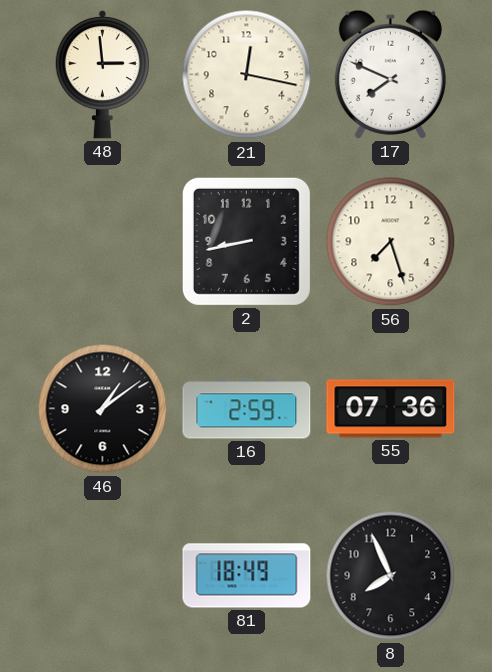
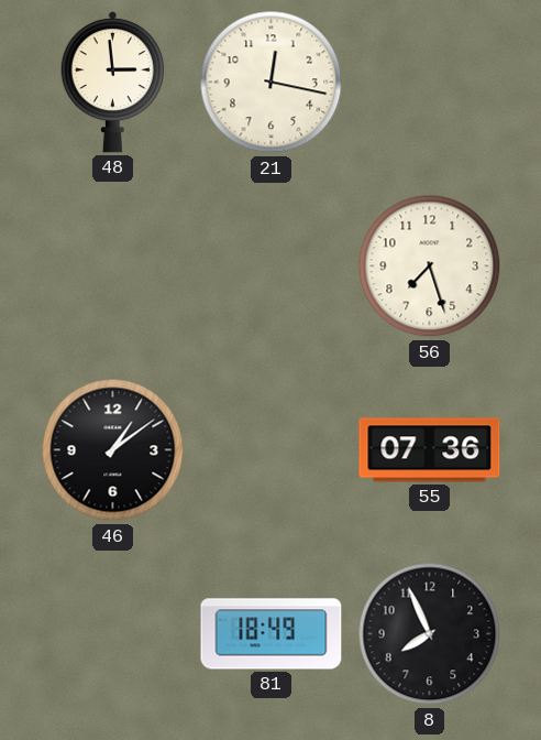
17: 7:49 -> none (390, 74)
2: 8:43 -> none (246, 241)
16: 2:59 -> none (247, 409)
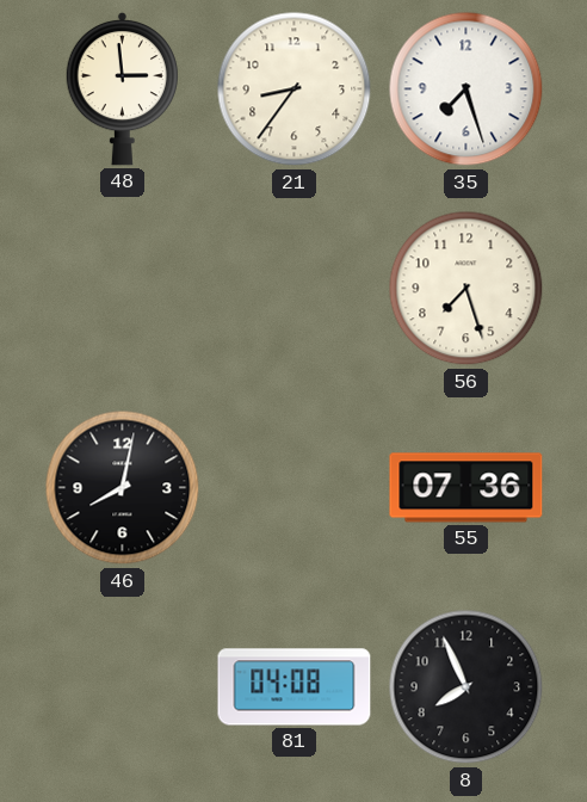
21: 12:17 -> 8:36 (295, 90)
35: none -> 7:27 (466, 90)
46: 1:09 -> 8:02 (123, 488)
81: 18:49 -> 04:08 (295, 687)
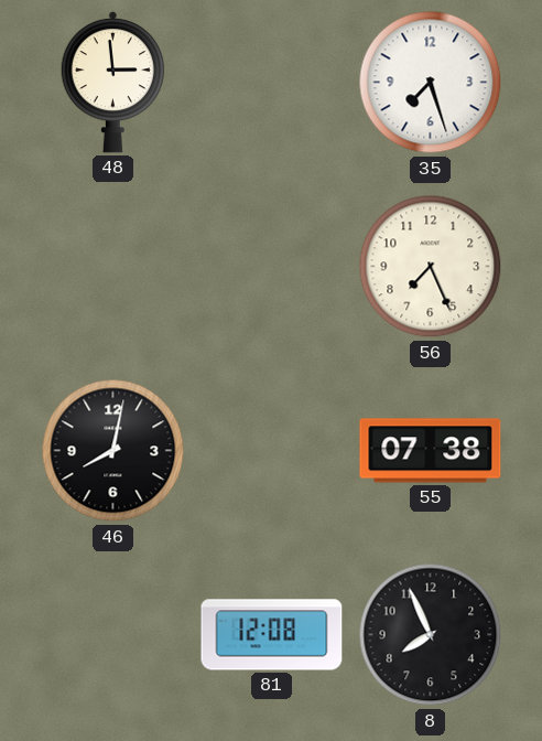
21: 8:36 -> none (295, 90)
56: 7:27 -> 7:26 (431, 267)
55: 07:36 -> 07:38 (431, 451)
81: 04:08 -> 12:08 (272, 635)
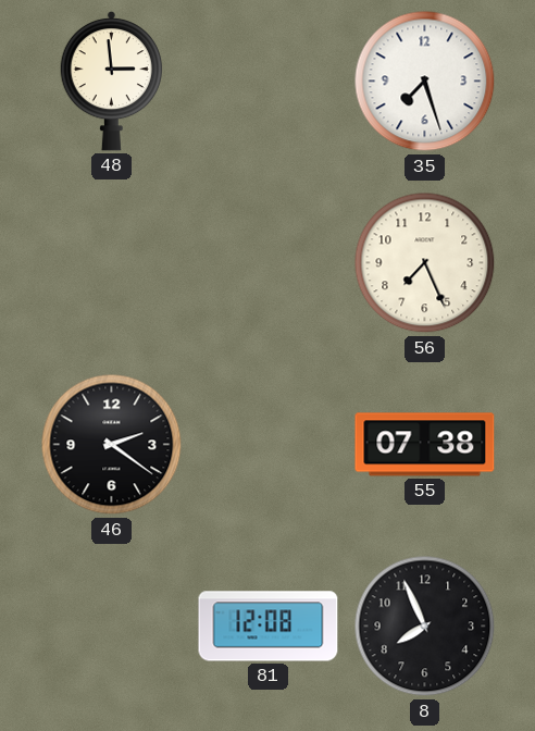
46: 8:02 -> 2:21 (112, 445)
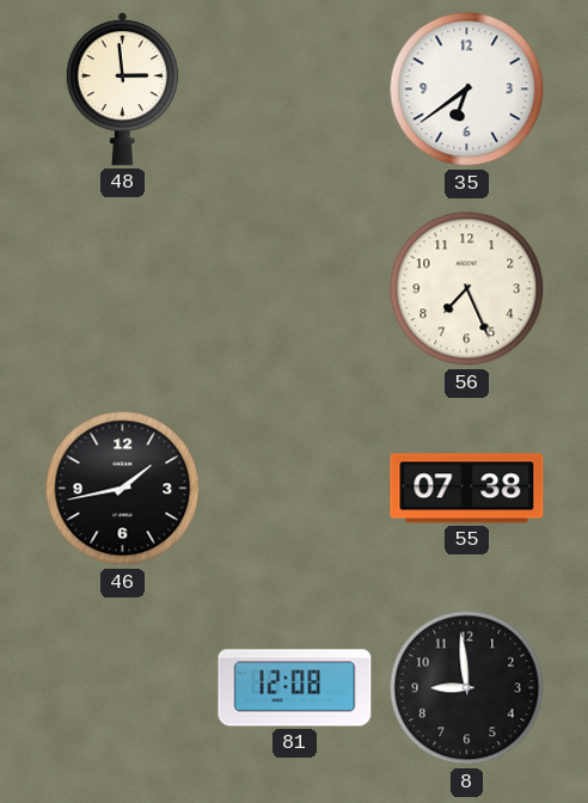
35: 7:27 -> 6:39 (467, 90)
46: 2:21 -> 1:43 (123, 489)
8: 7:56 -> 8:59 (467, 688)
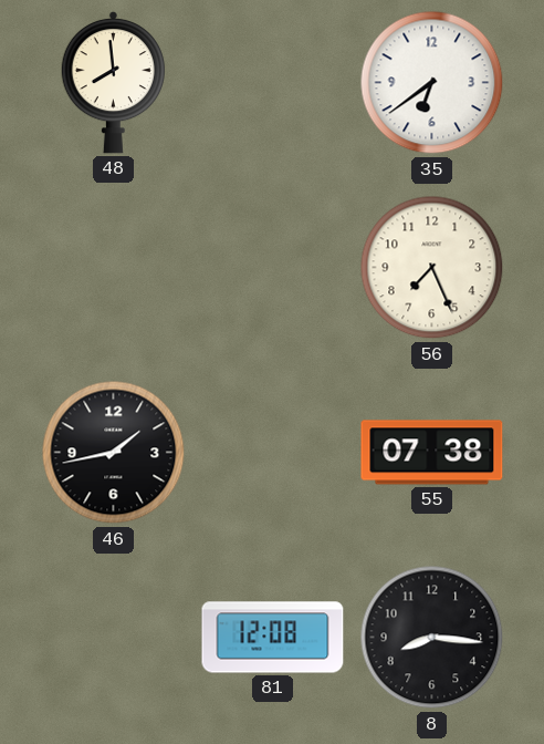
48: 2:59 -> 7:59 (113, 82)
8: 8:59 -> 8:16 (432, 638)
